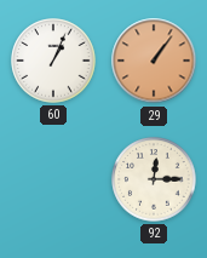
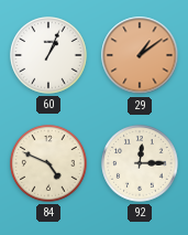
29: 1:06 -> 1:09 (140, 55)
84: none -> 4:49 (48, 163)
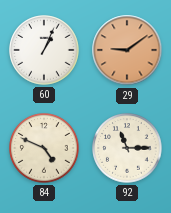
29: 1:09 -> 9:09 (127, 50)
92: 12:15 -> 11:15 (127, 148)
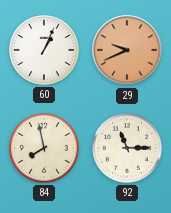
29: 9:09 -> 9:41 (127, 50)
84: 4:49 -> 7:58 (44, 148)
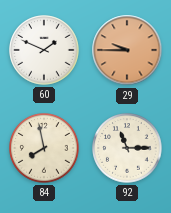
60: 1:04 -> 1:49 (44, 50)
29: 9:41 -> 9:45 (127, 50)
